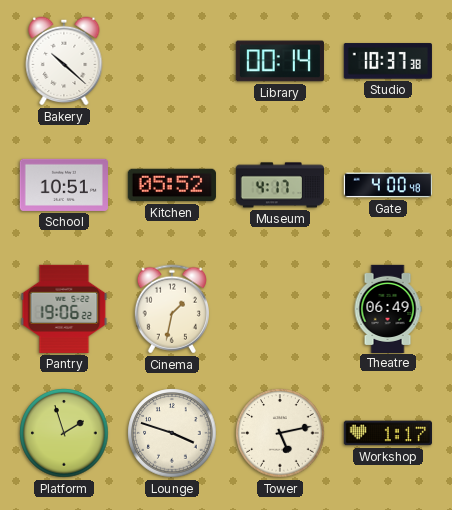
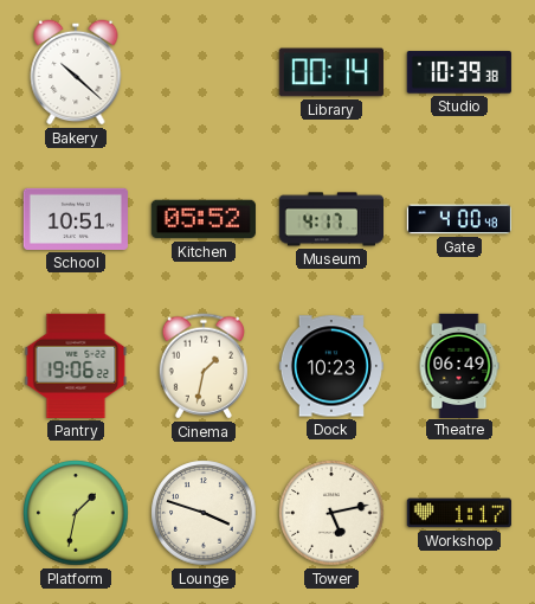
Studio: 10:37 -> 10:39 (459, 72)
Dock: none -> 10:23 (330, 366)
Platform: 1:57 -> 1:32 (76, 513)
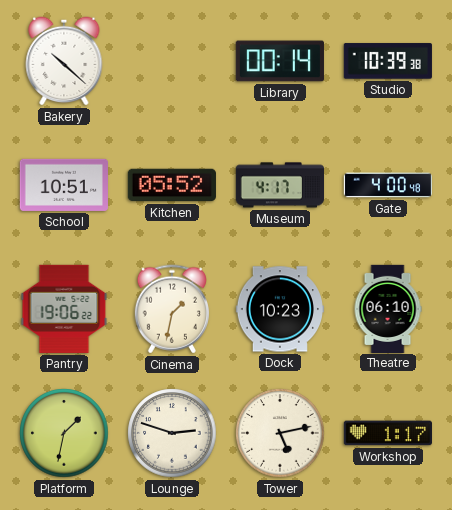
Theatre: 06:49 -> 06:10 (388, 308)
Lounge: 3:48 -> 2:48 (172, 433)
